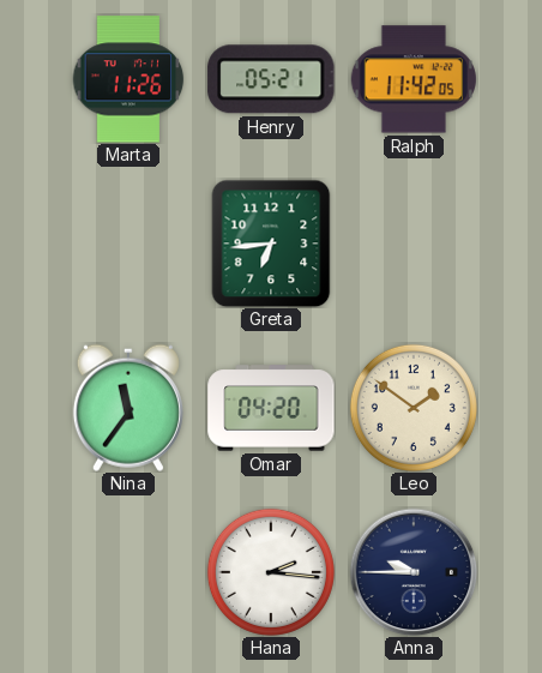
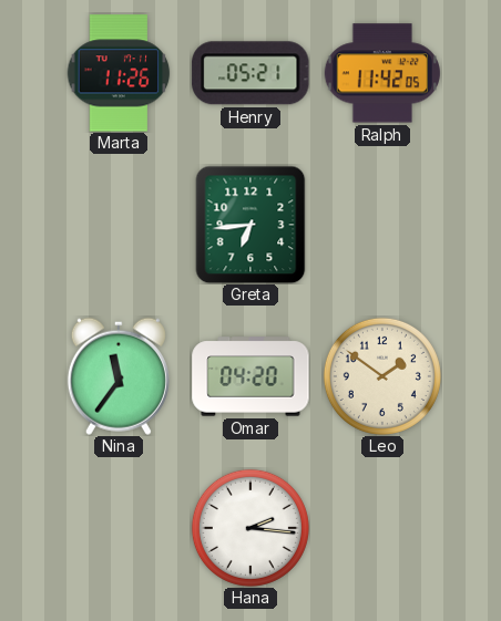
Anna: 9:45 -> none (414, 572)
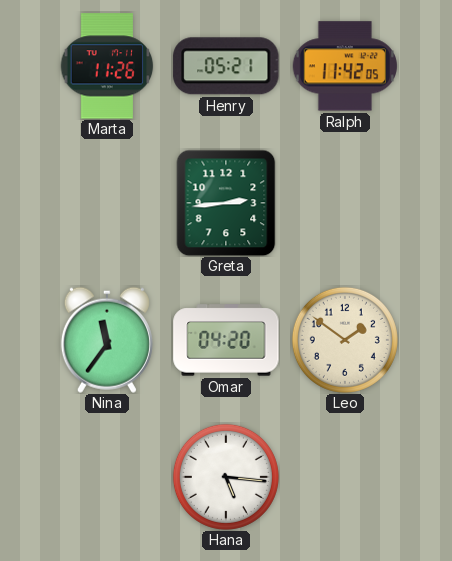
Greta: 6:44 -> 2:44 (226, 203)
Hana: 2:16 -> 5:16 (226, 477)
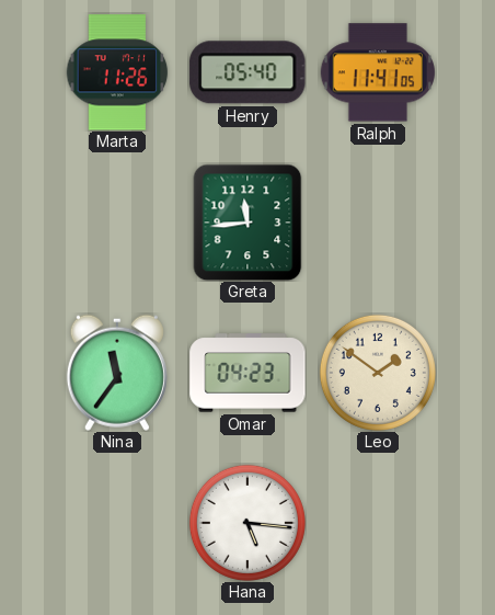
Henry: 05:21 -> 05:40 (248, 72)
Ralph: 11:42 -> 11:41 (378, 72)
Greta: 2:44 -> 11:44 (248, 223)
Omar: 04:20 -> 04:23 (248, 373)
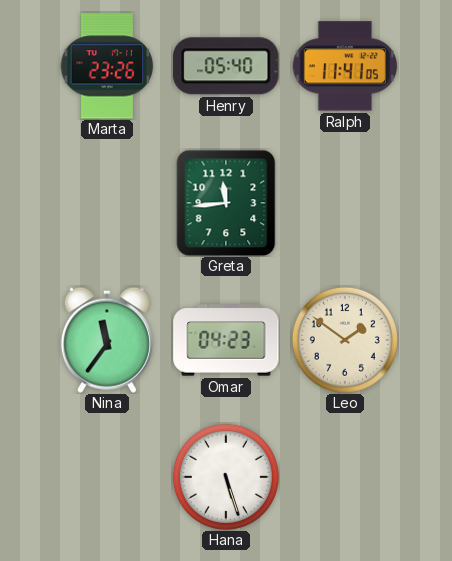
Marta: 11:26 -> 23:26 (107, 66)
Hana: 5:16 -> 5:27 (226, 477)
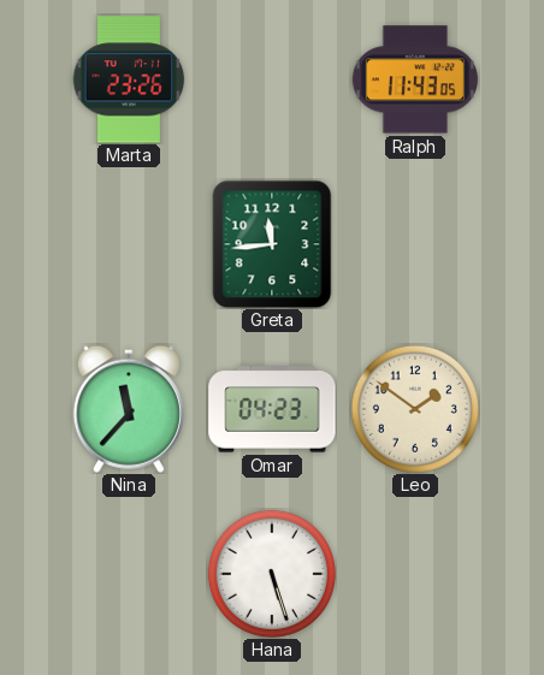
Henry: 05:40 -> none (226, 66)
Ralph: 11:41 -> 11:43 (415, 79)
Nina: 11:36 -> 11:37 (129, 409)
